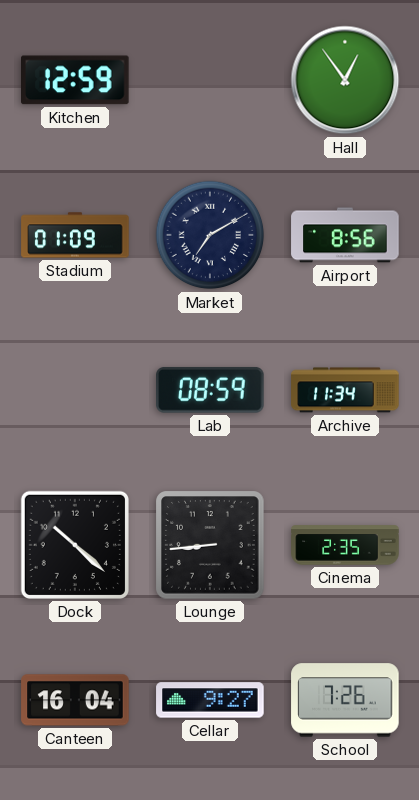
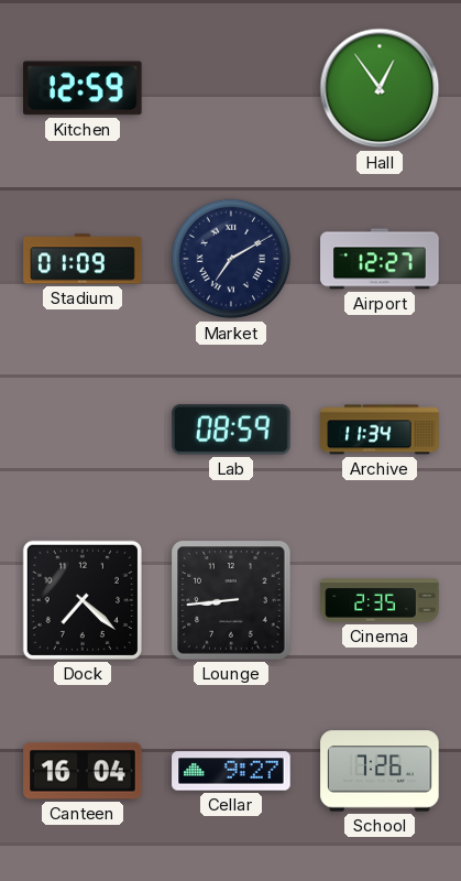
Airport: 8:56 -> 12:27 (380, 259)
Dock: 10:22 -> 7:22 (83, 600)
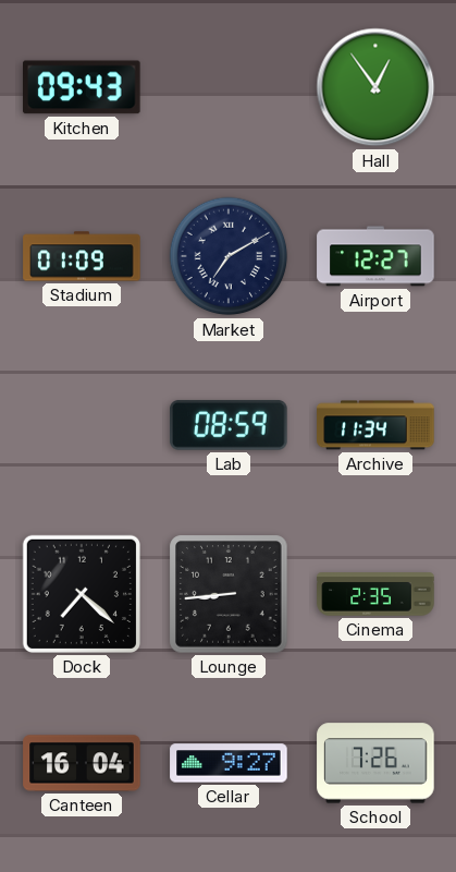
Kitchen: 12:59 -> 09:43 (83, 87)
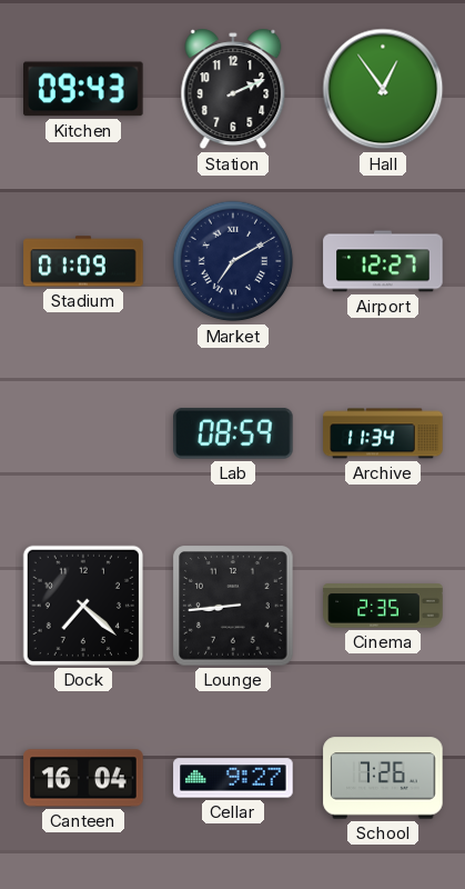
Station: none -> 2:11 (233, 89)
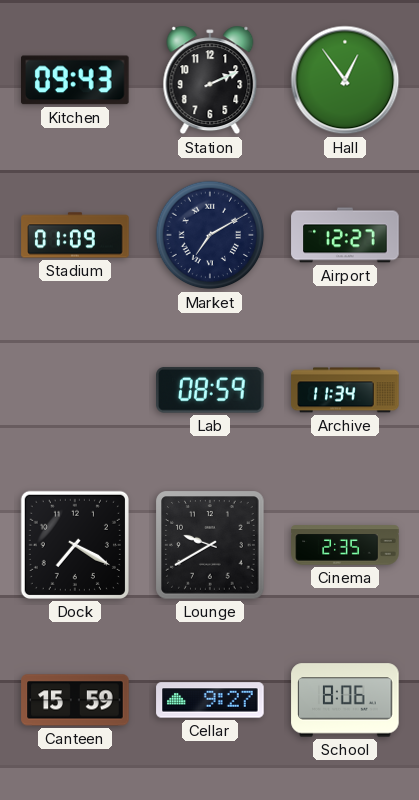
Dock: 7:22 -> 7:20 (75, 545)
Lounge: 8:44 -> 9:40 (210, 545)
Canteen: 16:04 -> 15:59 (75, 700)
School: 7:26 -> 8:06 (345, 700)
